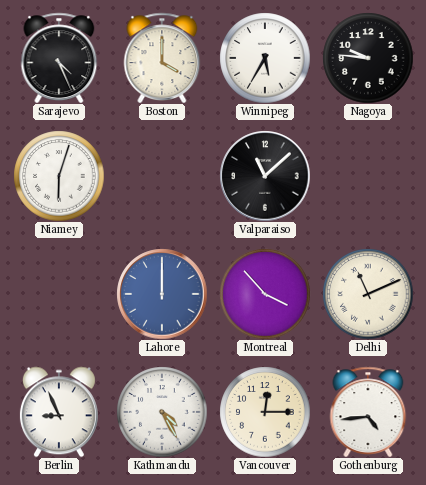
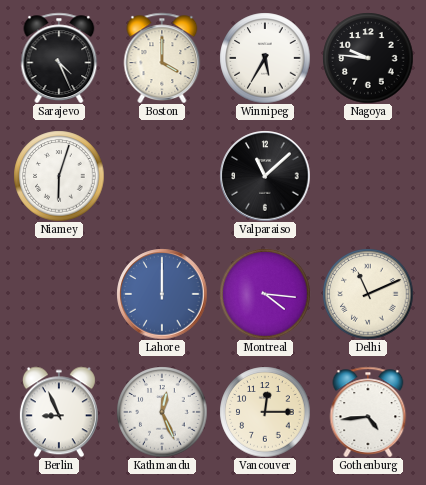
Montreal: 3:53 -> 4:16 (265, 294)
Kathmandu: 4:25 -> 12:26 (162, 412)
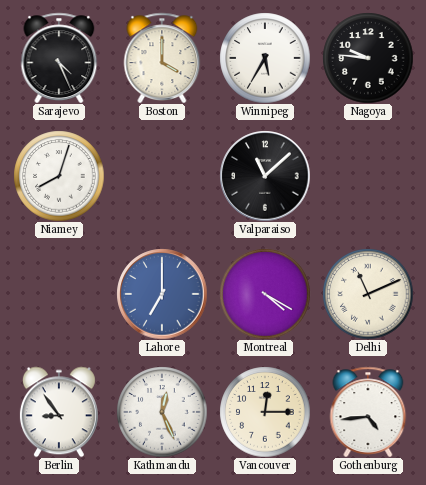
Niamey: 6:03 -> 8:03 (59, 176)
Lahore: 12:00 -> 7:00 (162, 294)
Montreal: 4:16 -> 4:20 (265, 294)
Berlin: 8:56 -> 8:54 (59, 412)
